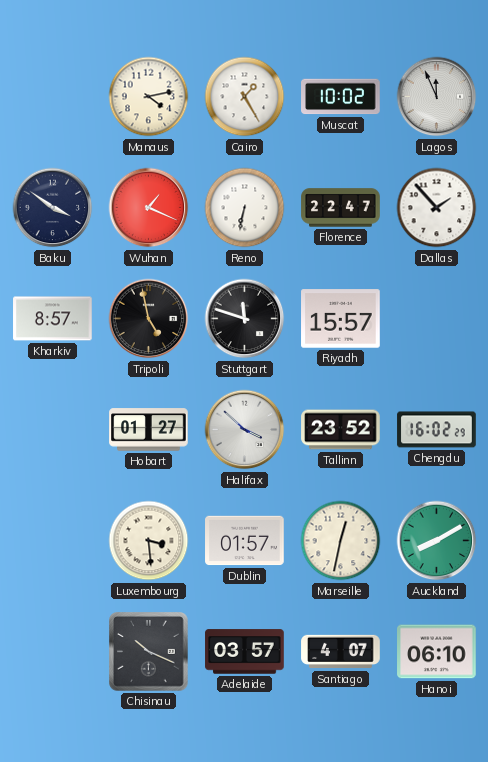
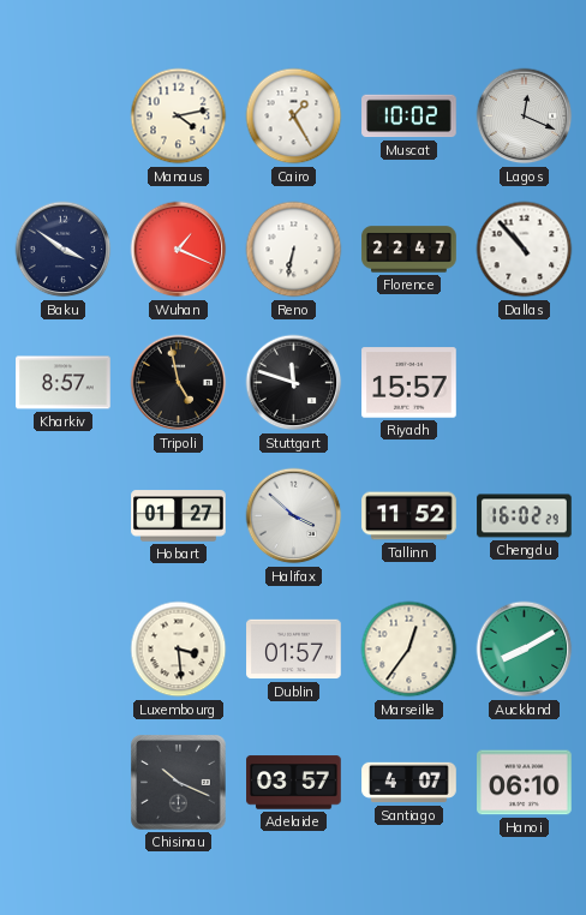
Lagos: 11:56 -> 12:19 (525, 116)
Dallas: 1:53 -> 10:53 (525, 250)
Tallinn: 23:52 -> 11:52 (409, 516)
Marseille: 12:32 -> 12:36 (409, 650)
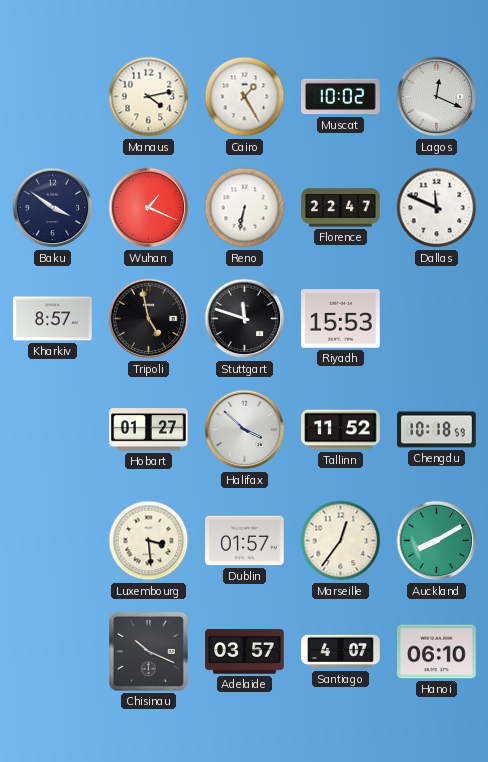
Dallas: 10:53 -> 11:49 (437, 208)
Riyadh: 15:57 -> 15:53 (341, 319)
Chengdu: 16:02 -> 10:18 (437, 430)
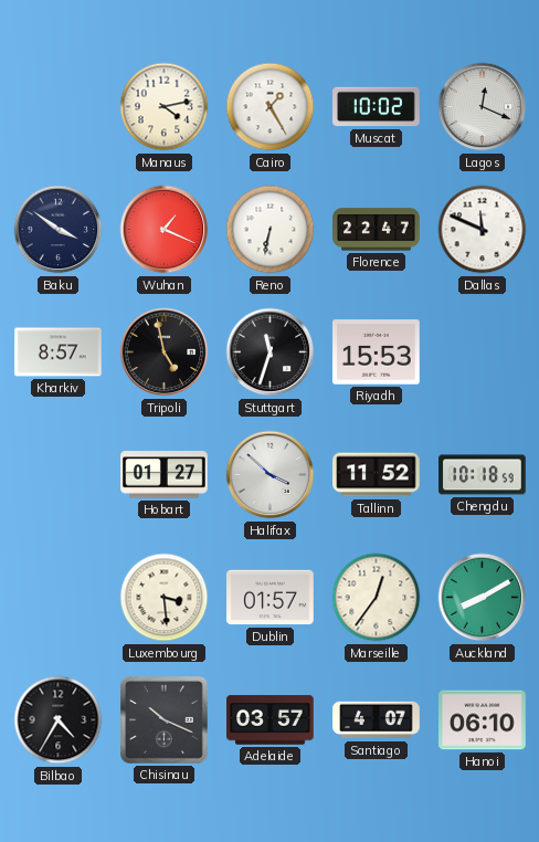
Stuttgart: 11:48 -> 11:33 (271, 352)
Bilbao: none -> 4:35 (59, 720)
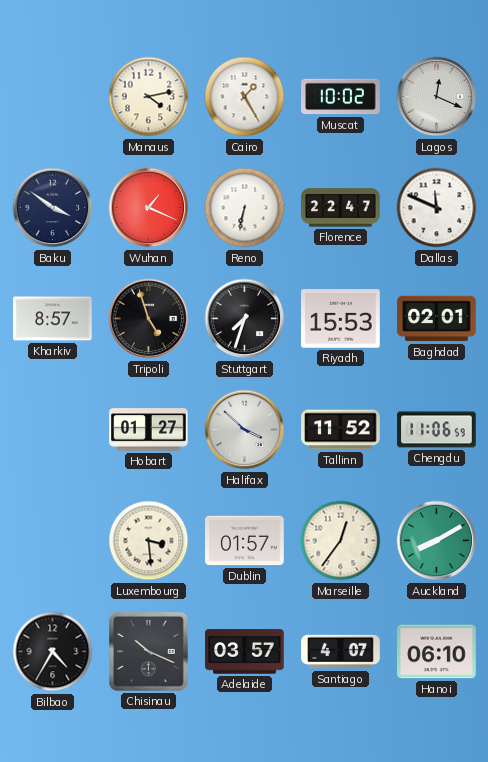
Tripoli: 4:58 -> 4:57 (149, 319)
Stuttgart: 11:33 -> 7:33 (245, 319)
Baghdad: none -> 02:01 (437, 319)
Chengdu: 10:18 -> 11:06 (437, 430)
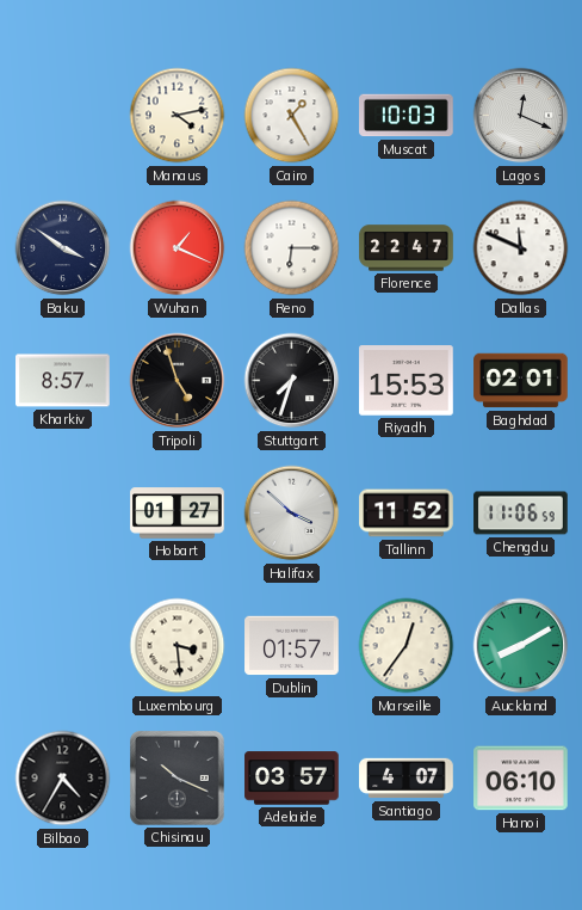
Muscat: 10:02 -> 10:03 (407, 116)
Reno: 6:32 -> 6:15 (292, 248)
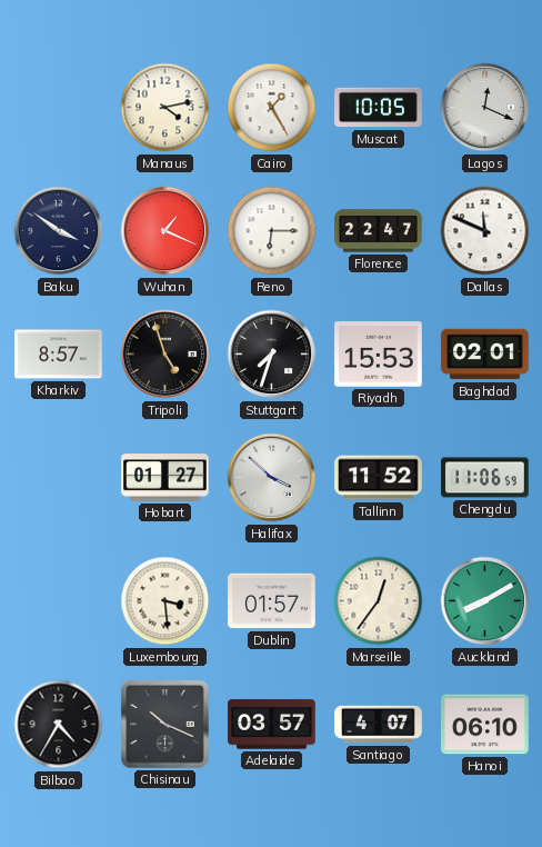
Muscat: 10:03 -> 10:05 (379, 108)
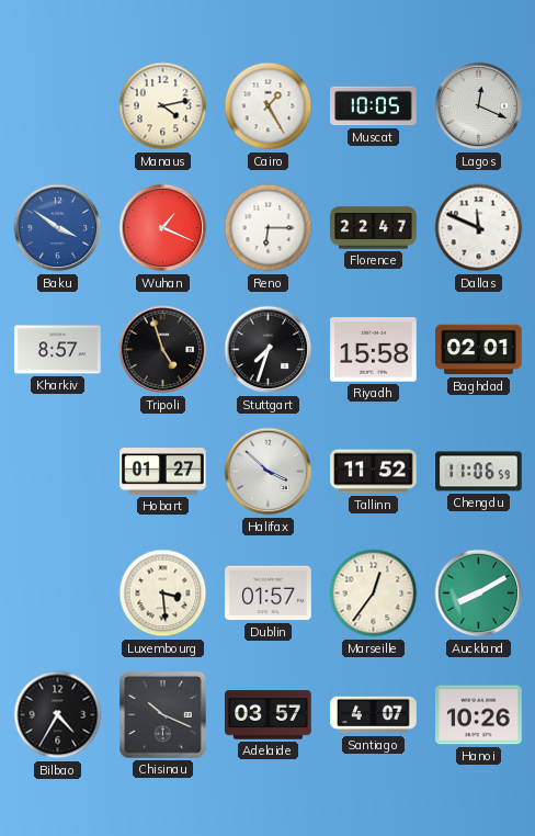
Baku dial: navy -> blue (58, 228)
Riyadh: 15:53 -> 15:58 (374, 350)
Hanoi: 06:10 -> 10:26 (479, 715)
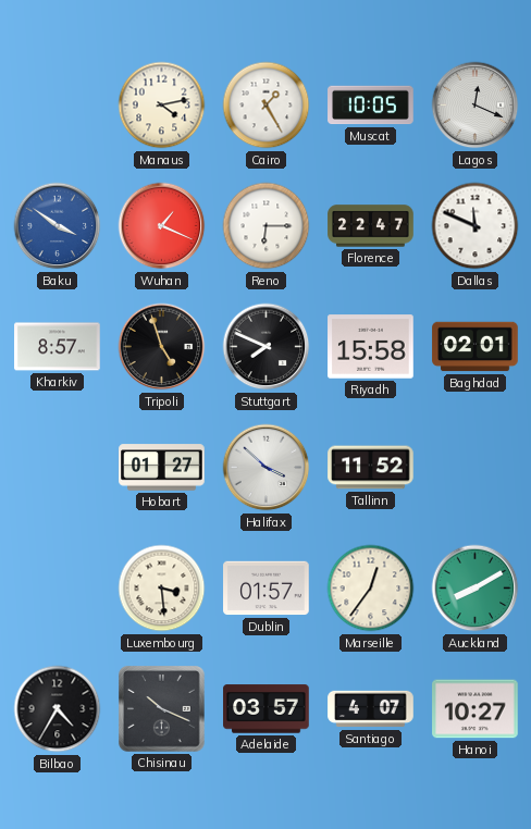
Stuttgart: 7:33 -> 7:49 (267, 347)
Chengdu: 11:06 -> none (479, 472)
Hanoi: 10:26 -> 10:27 (476, 709)
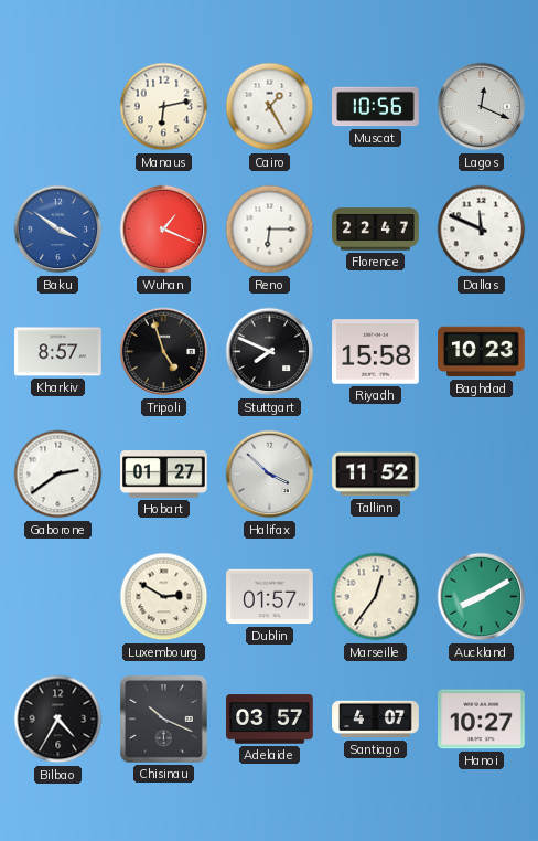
Manaus: 4:13 -> 6:13 (164, 107)
Muscat: 10:05 -> 10:56 (376, 107)
Baghdad: 02:01 -> 10:23 (482, 352)
Gaborone: none -> 2:39 (58, 475)
Luxembourg: 3:29 -> 2:50 (164, 597)
